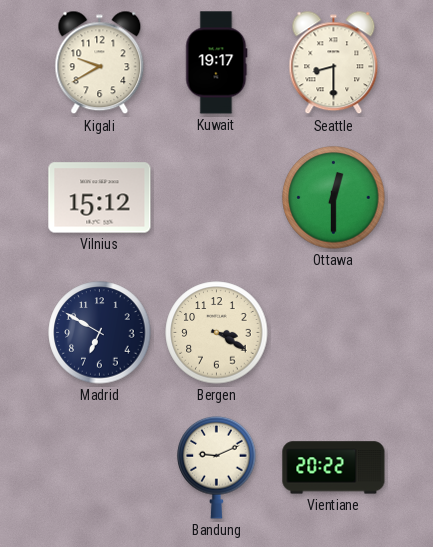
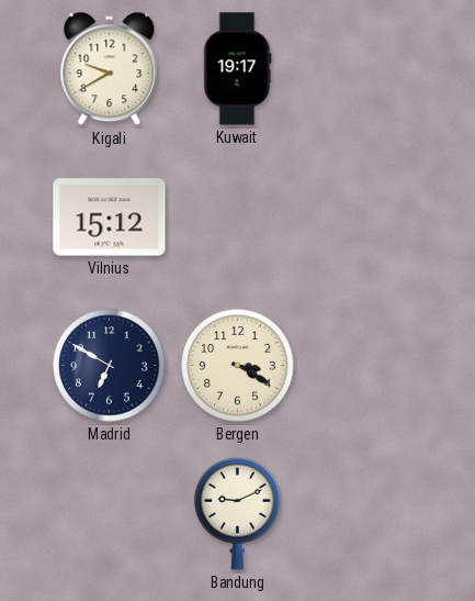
Seattle: 8:30 -> none (334, 63)
Ottawa: 12:30 -> none (334, 198)
Vientiane: 20:22 -> none (334, 468)
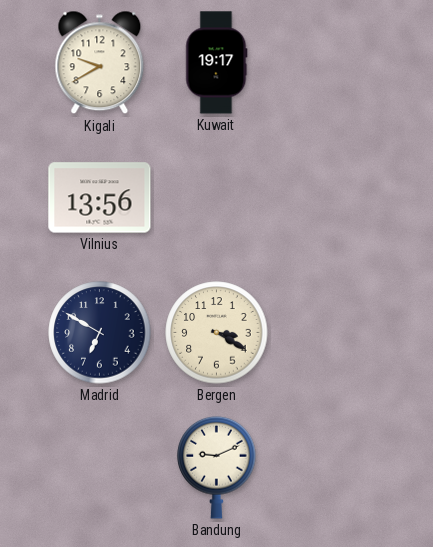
Vilnius: 15:12 -> 13:56 (100, 198)
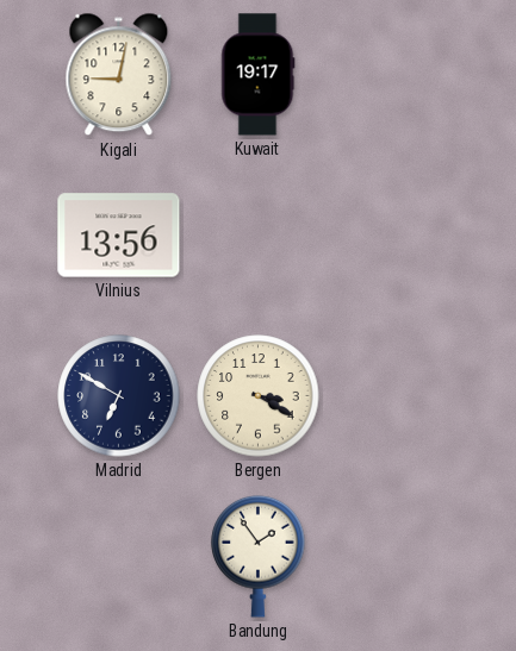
Kigali: 9:40 -> 9:02 (119, 75)
Bandung: 9:11 -> 1:54 (259, 556)
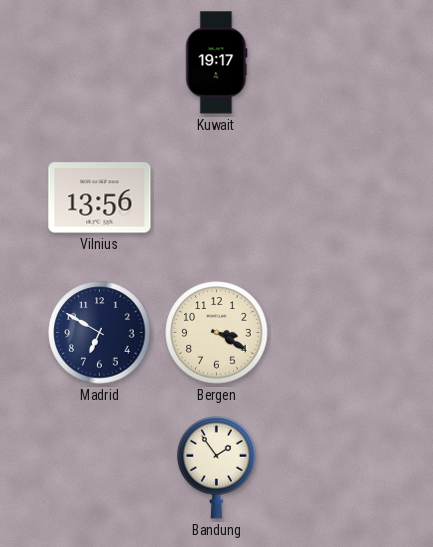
Kigali: 9:02 -> none (119, 75)
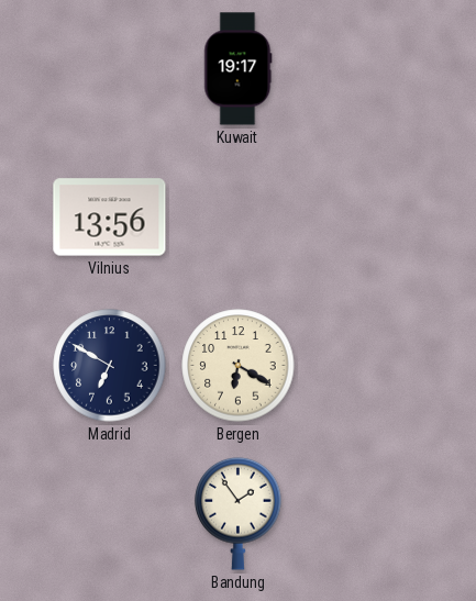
Bergen: 3:20 -> 6:20 (239, 366)
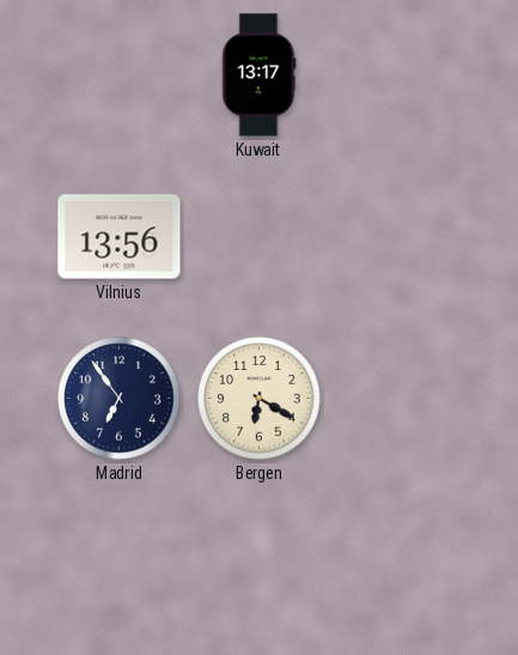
Kuwait: 19:17 -> 13:17 (260, 75)
Madrid: 6:50 -> 6:54 (120, 399)
Bandung: 1:54 -> none (239, 513)
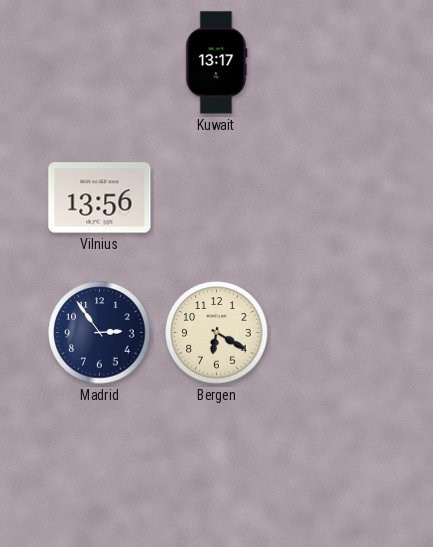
Madrid: 6:54 -> 2:54 (100, 333)
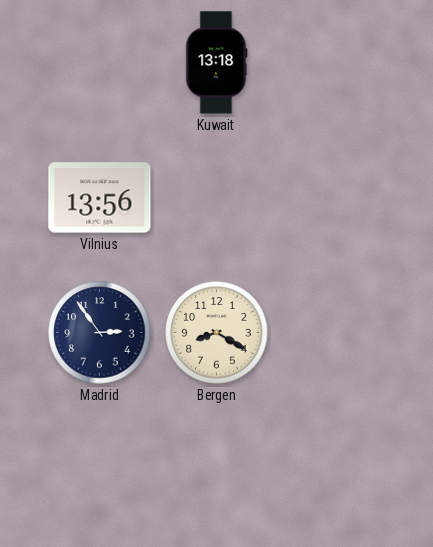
Kuwait: 13:17 -> 13:18 (217, 63)
Bergen: 6:20 -> 8:20 (217, 333)
